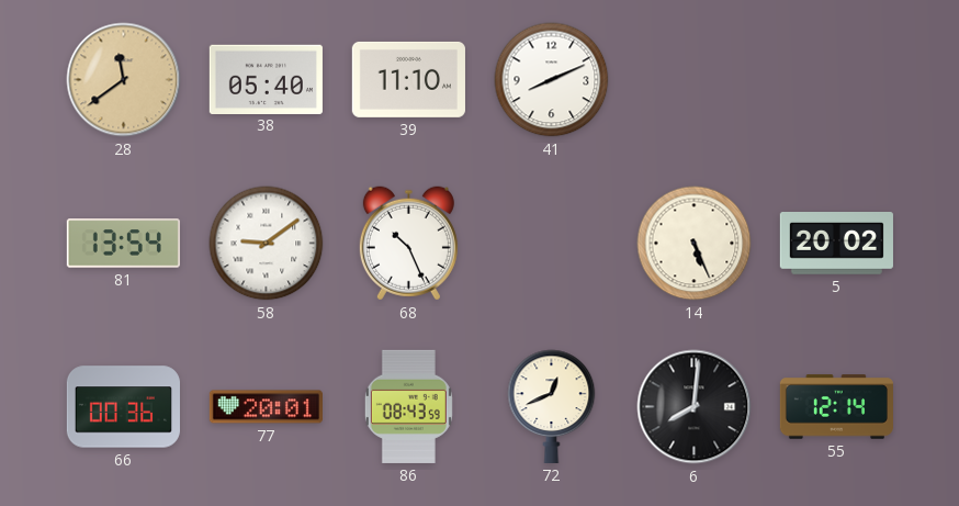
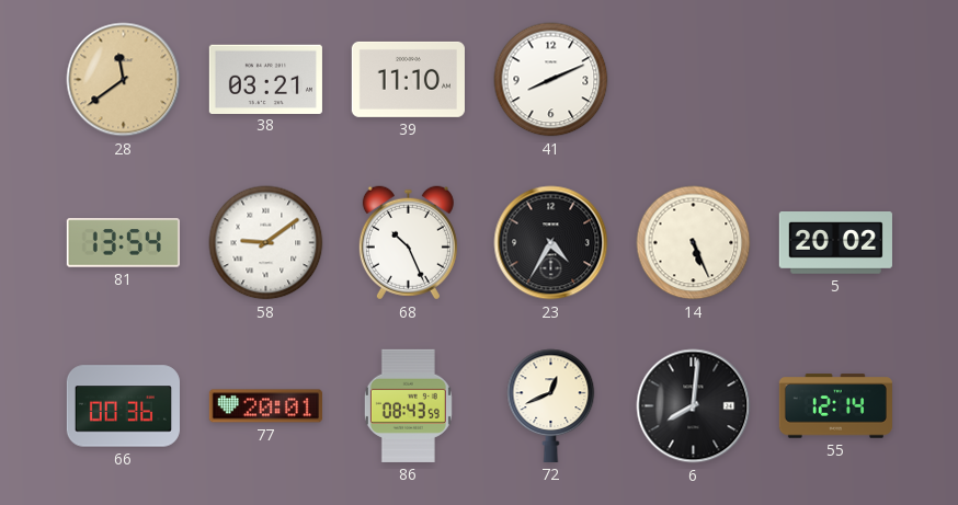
38: 05:40 -> 03:21 (265, 79)
23: none -> 4:35 (551, 243)
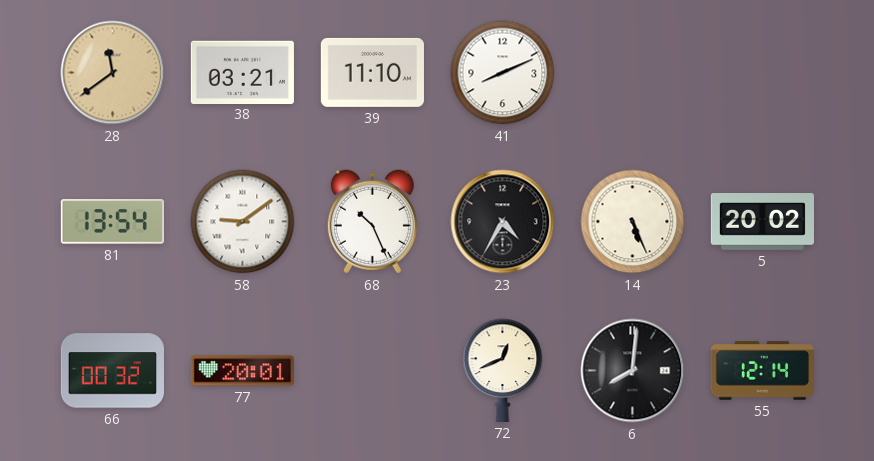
66: 00:36 -> 00:32 (112, 371)
86: 08:43 -> none (408, 405)
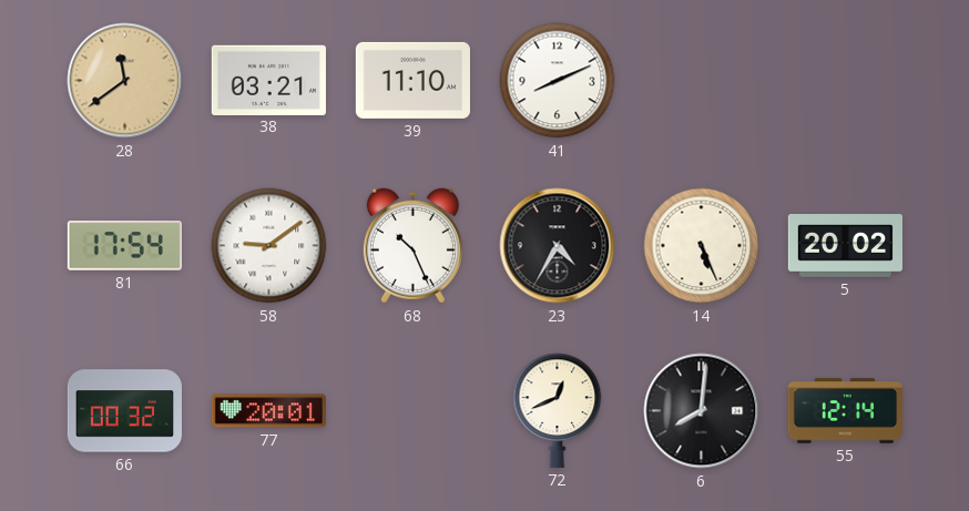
81: 13:54 -> 17:54 (124, 246)
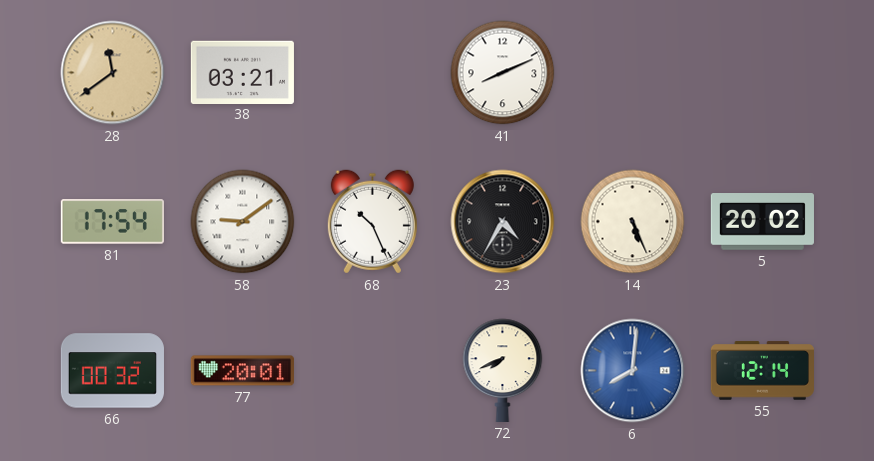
39: 11:10 -> none (412, 80)
72: 12:41 -> 7:41 (503, 370)
6 dial: black -> blue (633, 371)
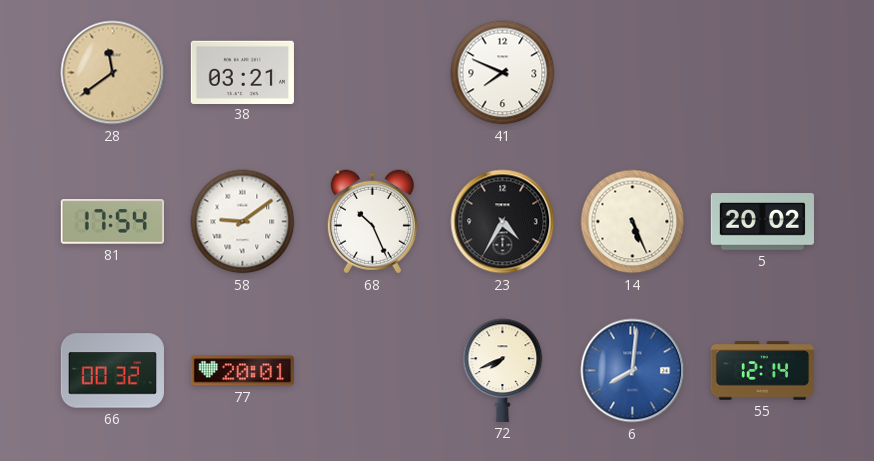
41: 8:11 -> 7:49 (503, 73)
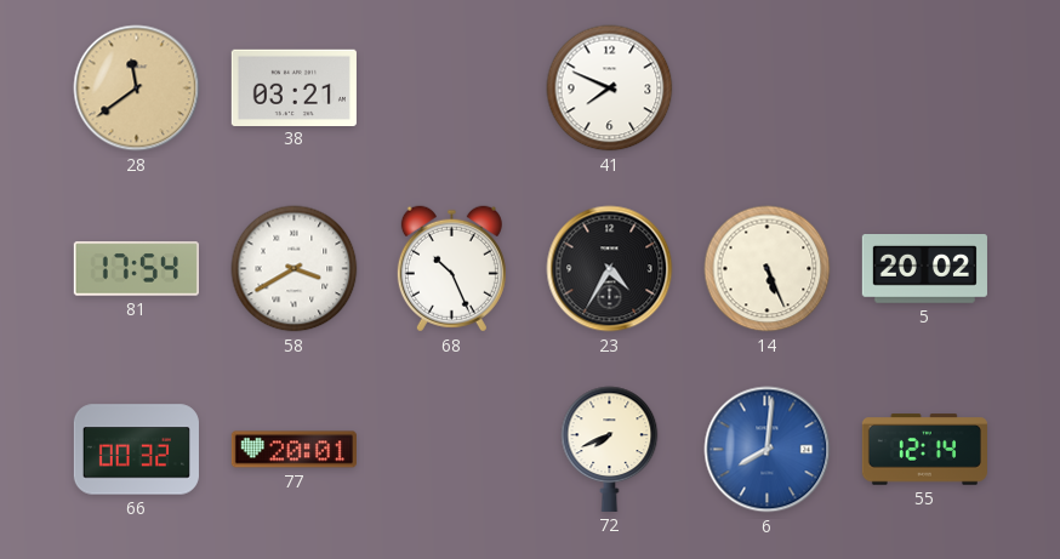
58: 9:09 -> 3:40 (295, 269)
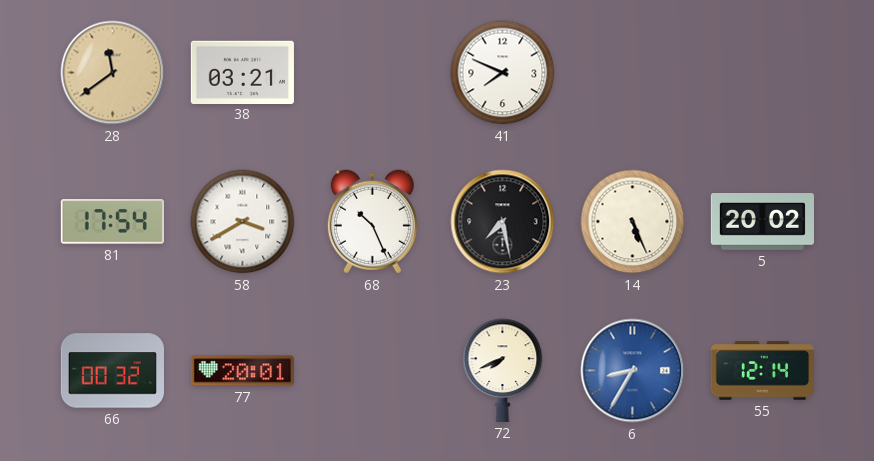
23: 4:35 -> 7:28 (503, 222)
6: 8:01 -> 8:35 (633, 371)
